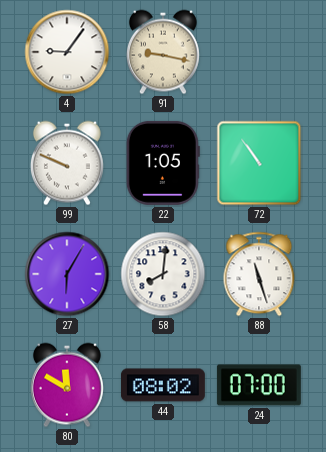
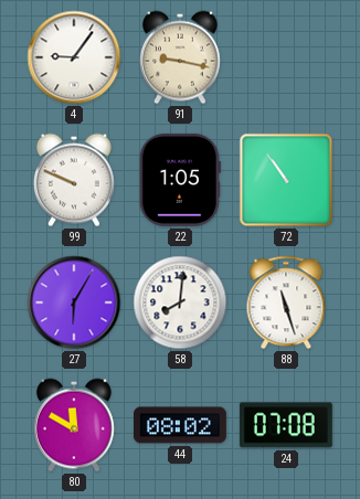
24: 07:00 -> 07:08 (286, 425)
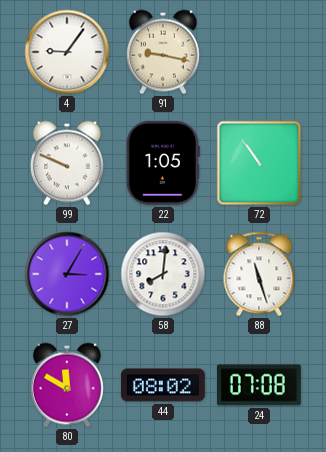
27: 6:05 -> 3:05 (67, 274)
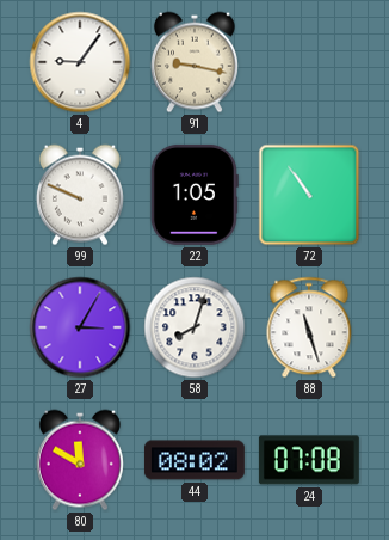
58: 8:01 -> 8:03 (194, 327)
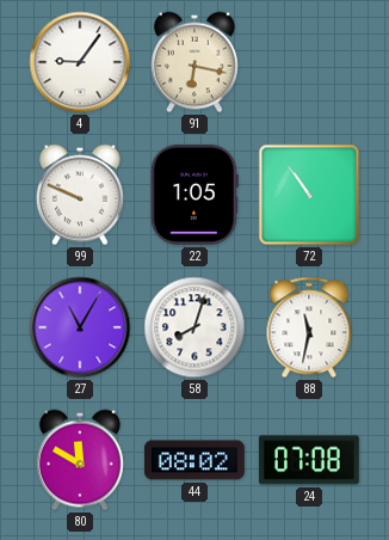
91: 9:17 -> 6:17 (194, 62)
27: 3:05 -> 11:05 (80, 327)
88: 11:27 -> 11:32 (309, 327)
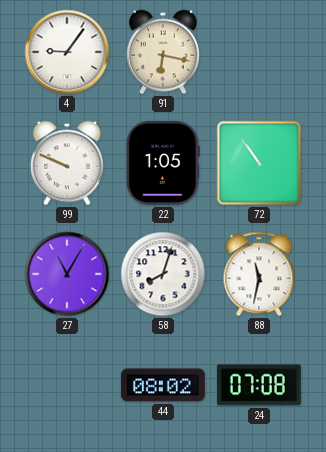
80: 11:50 -> none (80, 460)
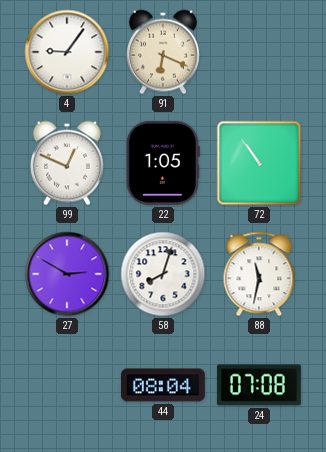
91: 6:17 -> 6:19 (163, 52)
99: 9:49 -> 12:49 (67, 163)
27: 11:05 -> 2:50 (67, 274)
44: 08:02 -> 08:04 (163, 385)
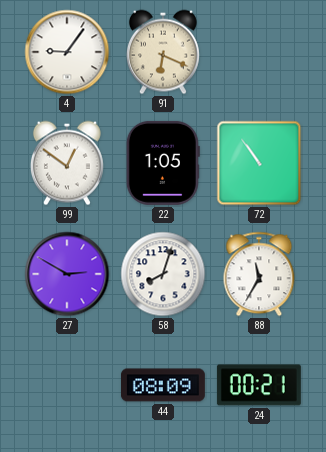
99: 12:49 -> 12:51 (67, 163)
88: 11:32 -> 11:35 (259, 274)
44: 08:04 -> 08:09 (163, 385)
24: 07:08 -> 00:21 (259, 385)
